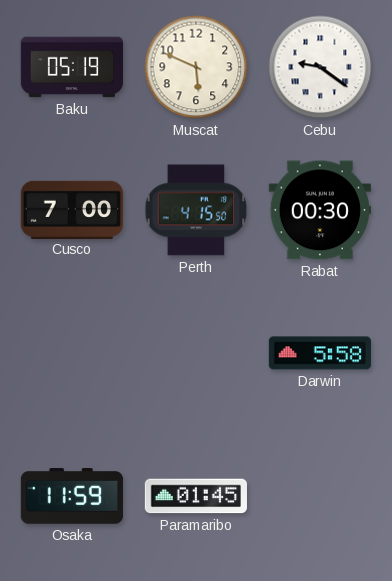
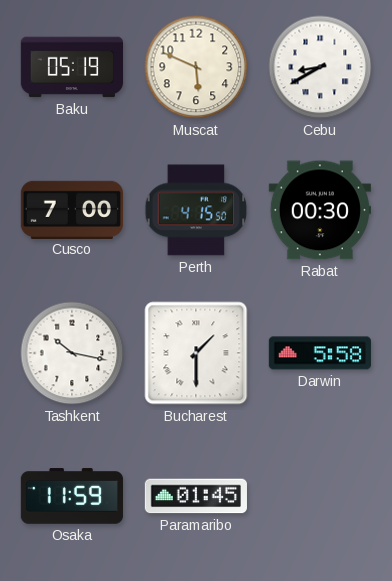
Cebu: 9:21 -> 8:40 (320, 67)
Tashkent: none -> 10:17 (72, 353)
Bucharest: none -> 1:30 (196, 353)
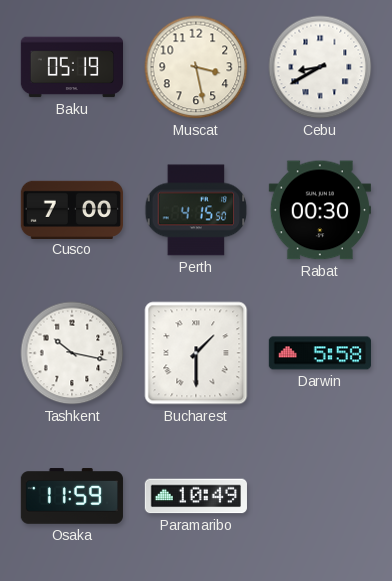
Muscat: 5:49 -> 3:28 (196, 67)
Paramaribo: 01:45 -> 10:49 (196, 496)
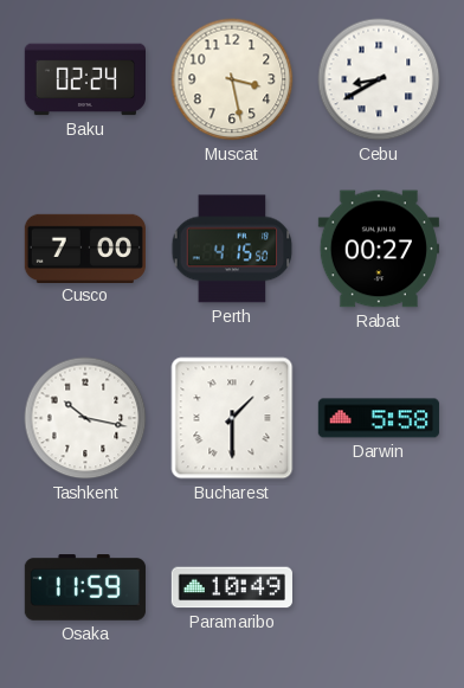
Baku: 05:19 -> 02:24 (84, 79)
Rabat: 00:30 -> 00:27 (379, 249)
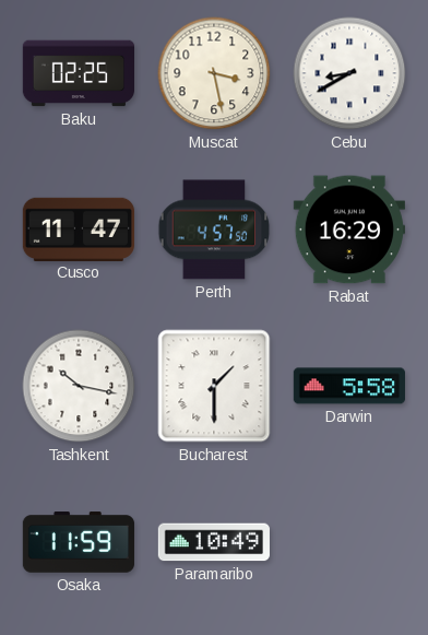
Baku: 02:24 -> 02:25 (78, 73)
Cusco: 7:00 -> 11:47 (78, 228)
Perth: 4:15 -> 4:57 (214, 230)
Rabat: 00:27 -> 16:29 (349, 230)
